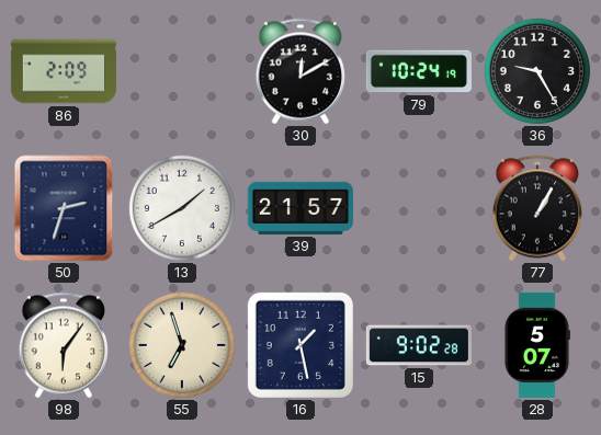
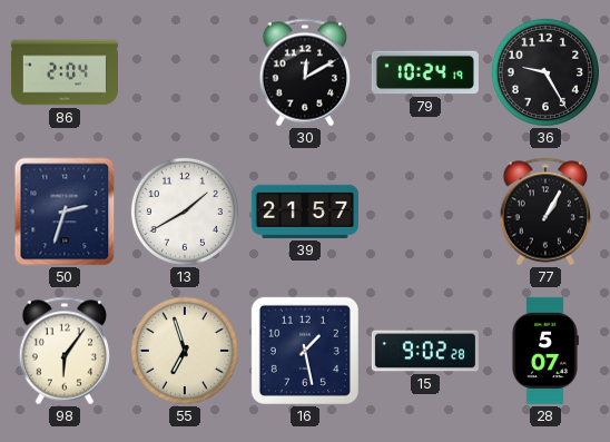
86: 2:09 -> 2:04 (65, 72)
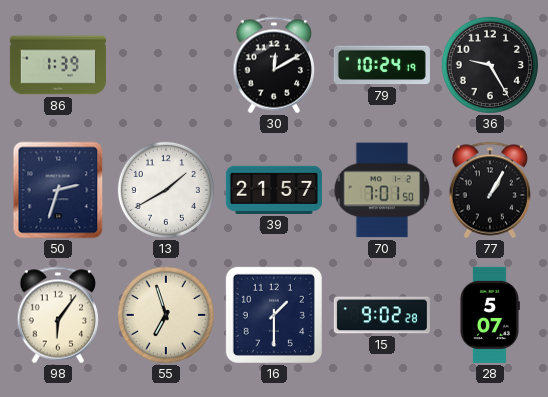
86: 2:04 -> 1:39 (58, 65)
70: none -> 7:01 (382, 190)
16: 1:28 -> 1:30 (274, 315)
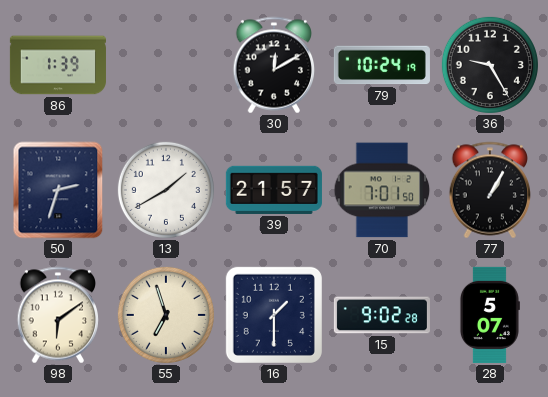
98: 6:06 -> 6:09 (58, 315)
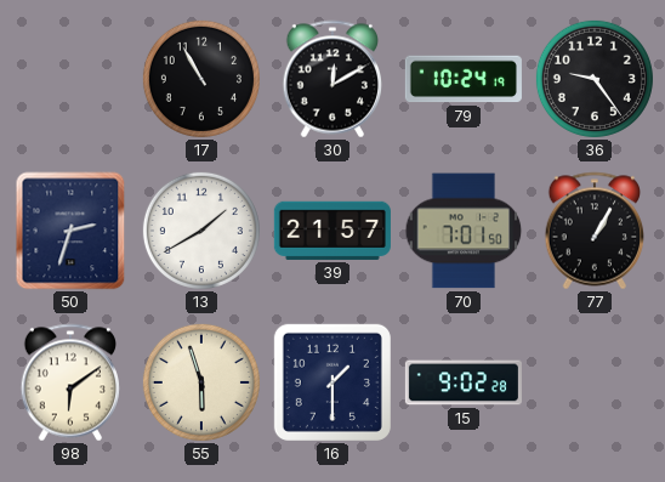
86: 1:39 -> none (58, 65)
17: none -> 10:55 (201, 79)
36: 9:25 -> 9:24 (595, 79)
55: 6:57 -> 5:57 (201, 382)
28: 5:07 -> none (489, 315)
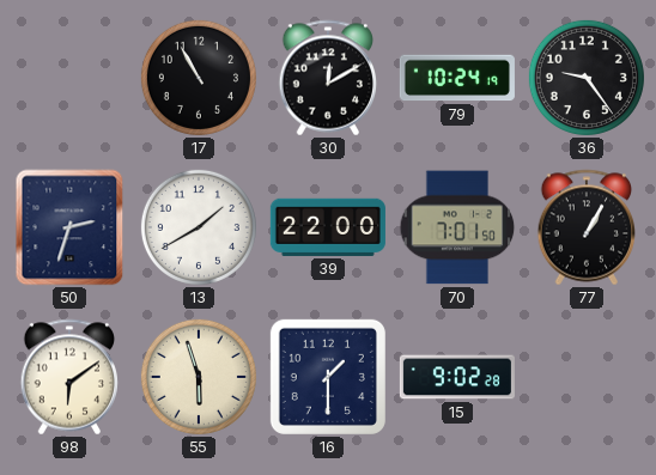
39: 21:57 -> 22:00 (328, 227)
